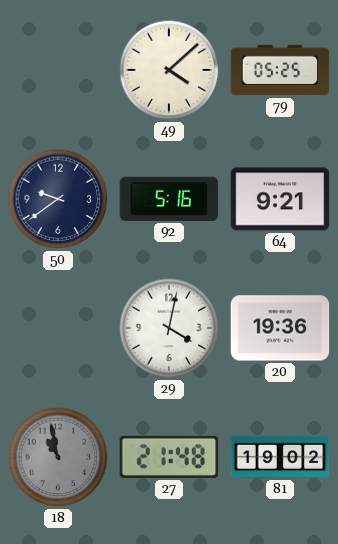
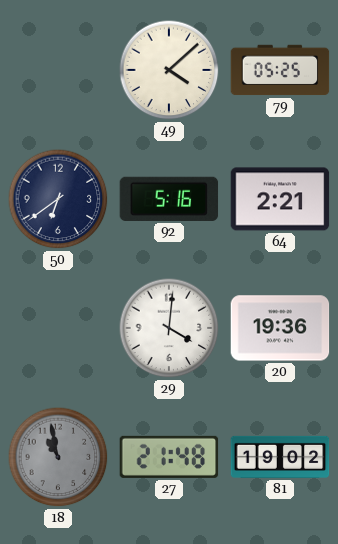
50: 9:39 -> 6:39 (58, 199)
64: 9:21 -> 2:21 (280, 199)
29: 4:02 -> 4:01 (169, 328)
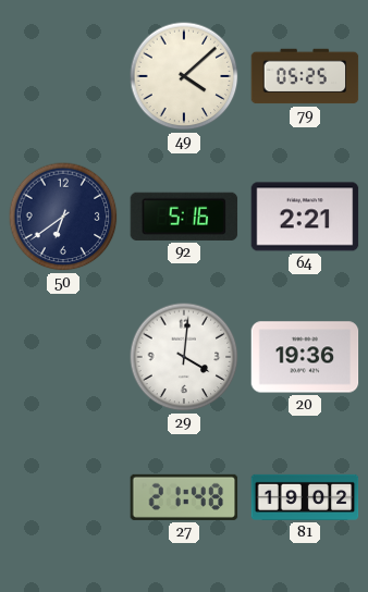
18: 10:58 -> none (58, 457)
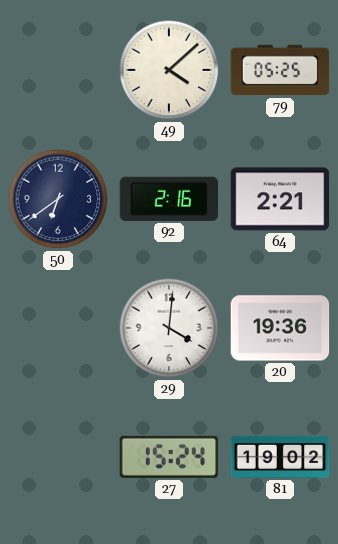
92: 5:16 -> 2:16 (169, 199)
27: 21:48 -> 15:24 (169, 457)
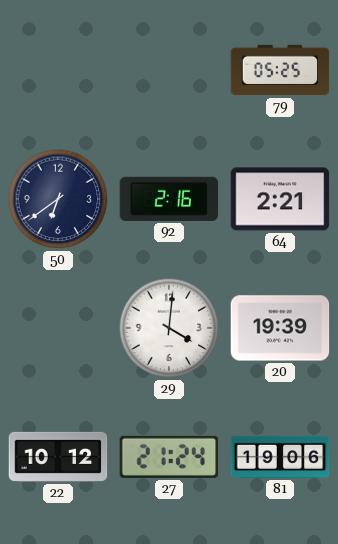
49: 4:08 -> none (169, 70)
20: 19:36 -> 19:39 (280, 328)
22: none -> 10:12 (58, 457)
27: 15:24 -> 21:24 (169, 457)
81: 19:02 -> 19:06 (280, 457)
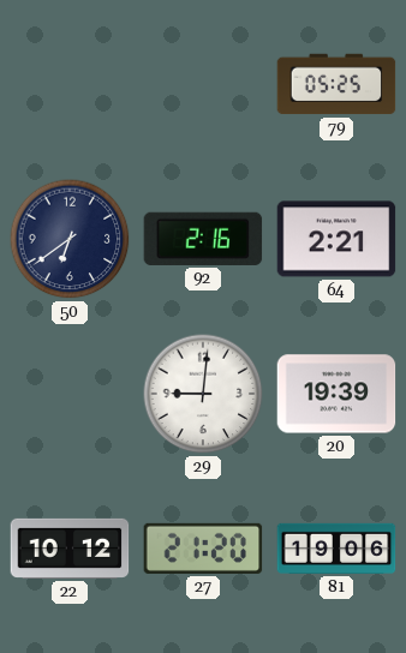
29: 4:01 -> 9:01 (203, 394)
27: 21:24 -> 21:20 (203, 549)
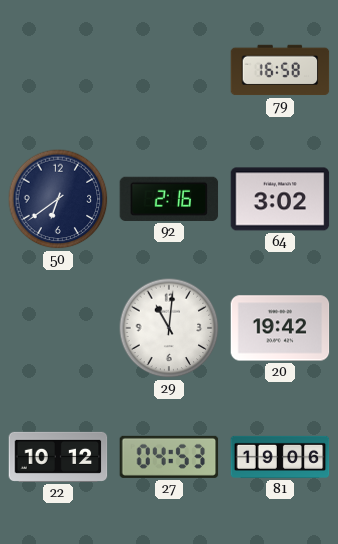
79: 05:25 -> 16:58 (280, 70)
64: 2:21 -> 3:02 (280, 199)
29: 9:01 -> 11:01 (169, 328)
20: 19:39 -> 19:42 (280, 328)
27: 21:20 -> 04:53 (169, 457)
